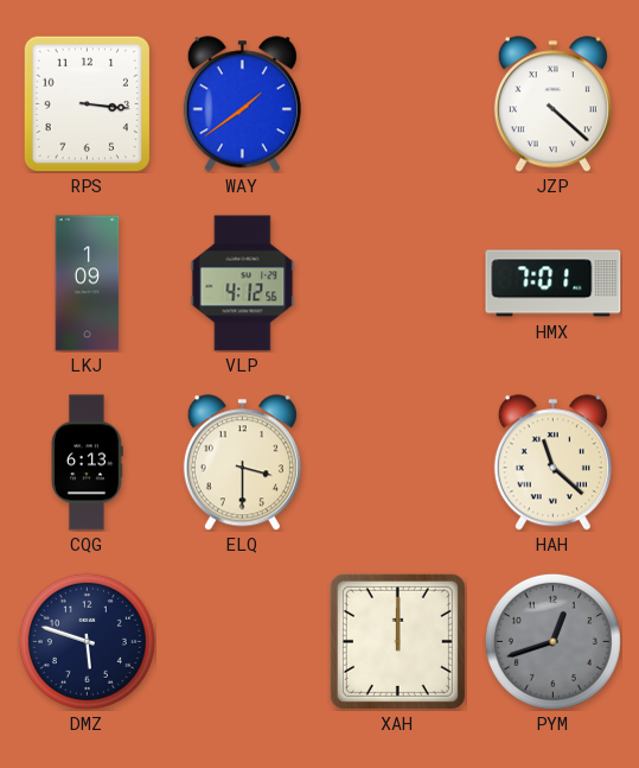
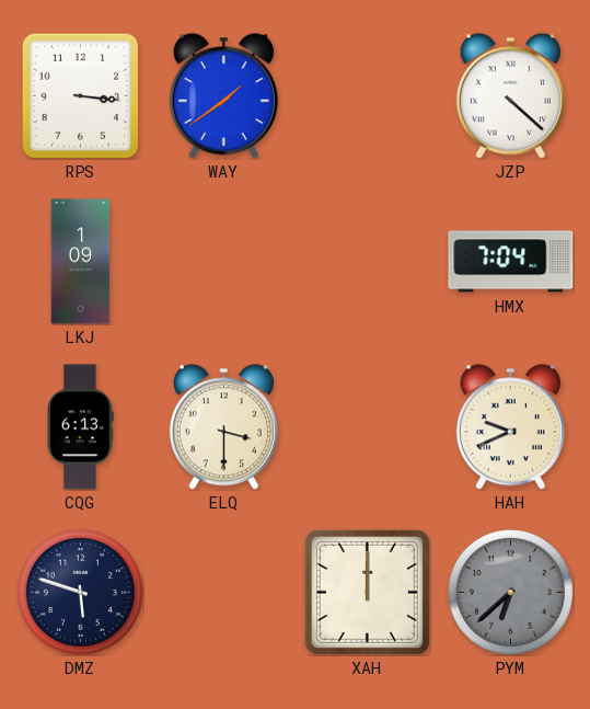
VLP: 4:12 -> none (243, 284)
HMX: 7:01 -> 7:04 (511, 262)
HAH: 11:22 -> 9:41 (510, 427)
PYM: 12:42 -> 6:38 (510, 592)
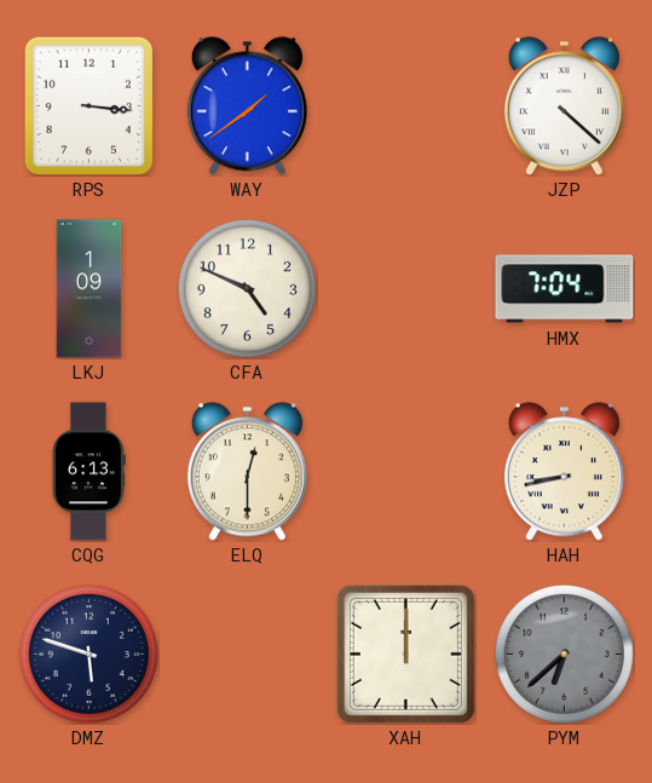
CFA: none -> 4:49 (247, 288)
ELQ: 3:30 -> 12:30 (247, 472)
HAH: 9:41 -> 8:43 (564, 472)
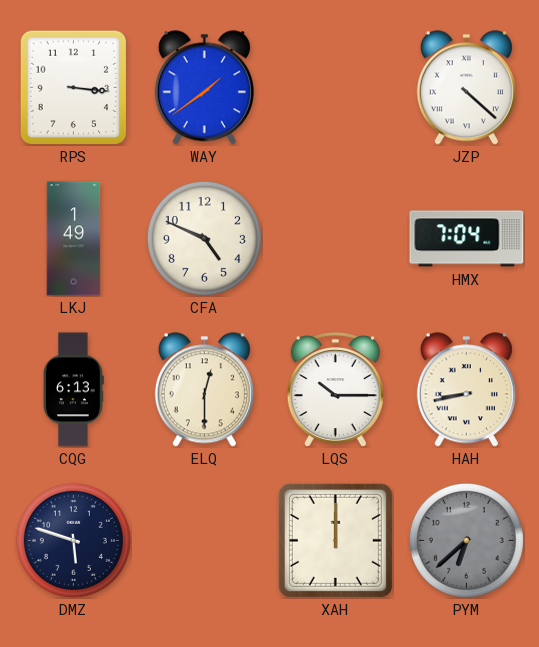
LKJ: 1:09 -> 1:49 (74, 239)
LQS: none -> 10:15 (335, 390)
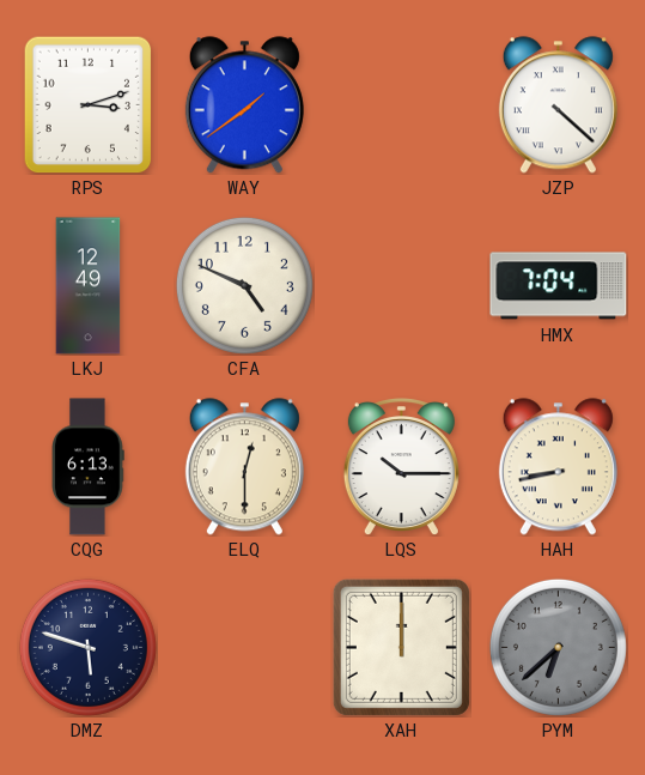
RPS: 3:16 -> 3:12 (89, 104)
LKJ: 1:49 -> 12:49 (89, 286)
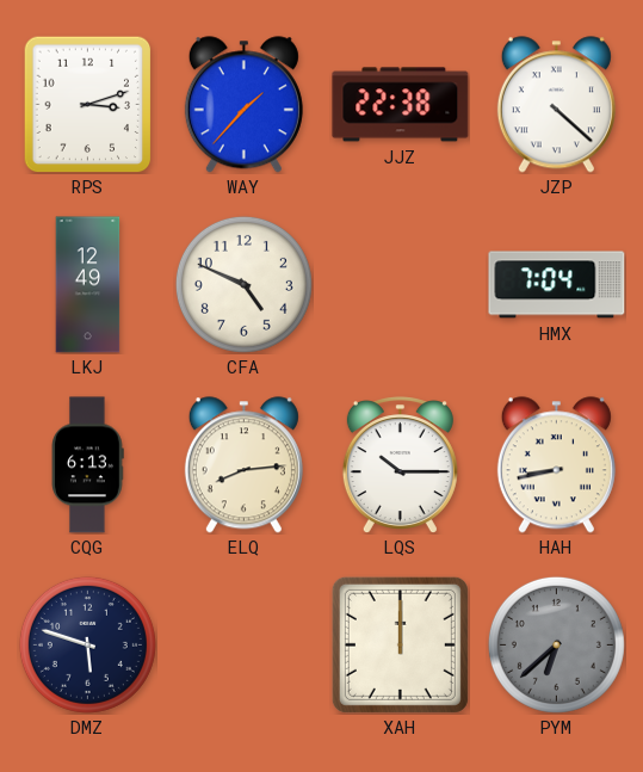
WAY: 1:39 -> 1:37 (243, 105)
JJZ: none -> 22:38 (401, 105)
ELQ: 12:30 -> 8:14 (243, 465)
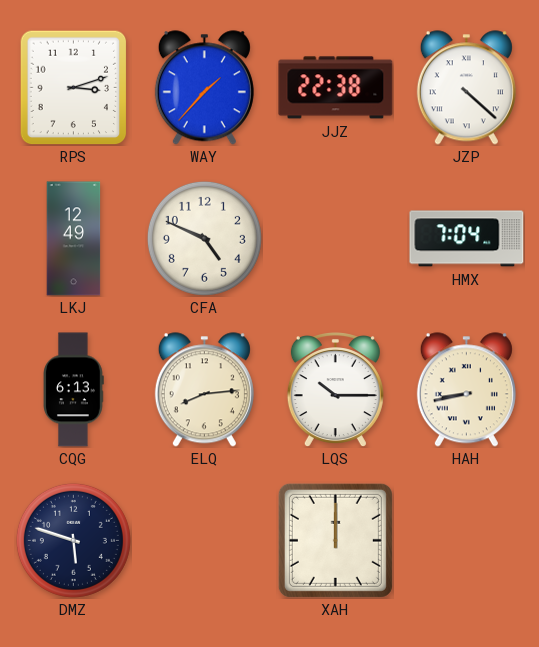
PYM: 6:38 -> none (556, 644)
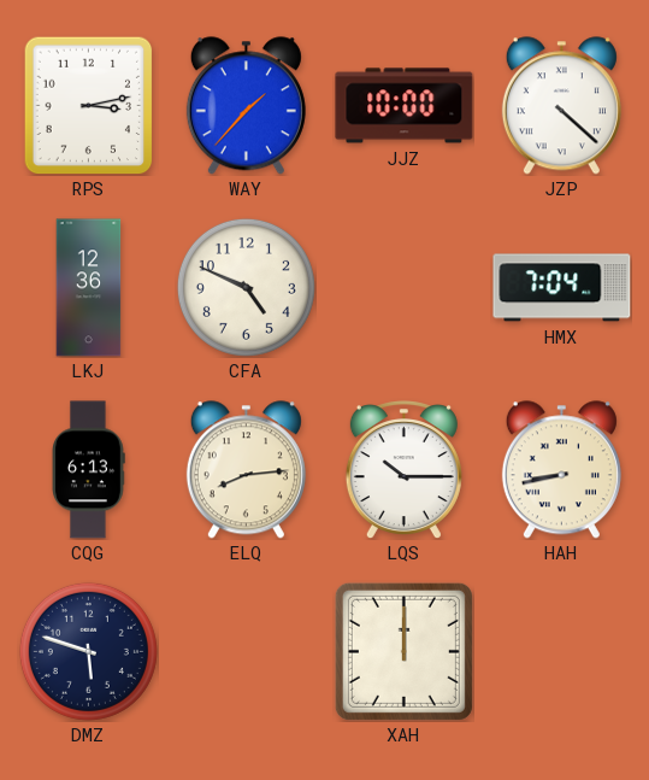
RPS: 3:12 -> 3:13 (89, 105)
JJZ: 22:38 -> 10:00 (405, 106)
LKJ: 12:49 -> 12:36 (89, 288)
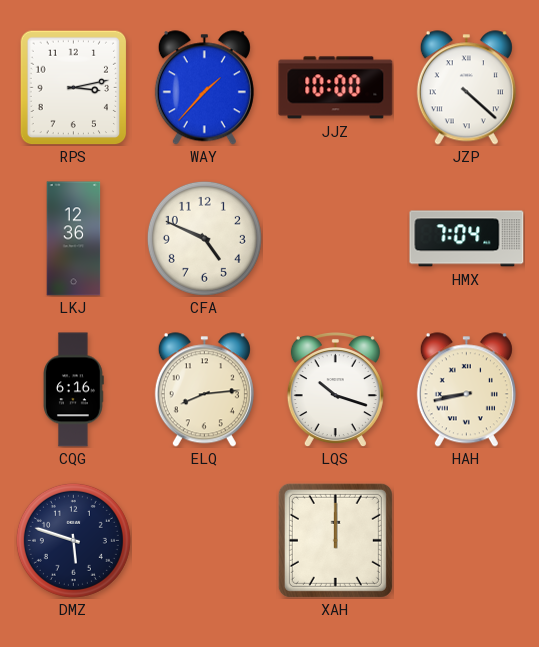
CQG: 6:13 -> 6:16 (73, 390)
LQS: 10:15 -> 10:18 (335, 390)
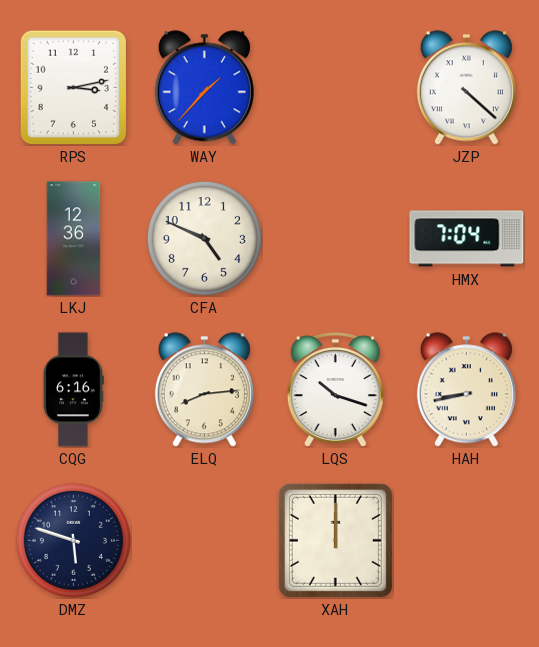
JJZ: 10:00 -> none (336, 88)
